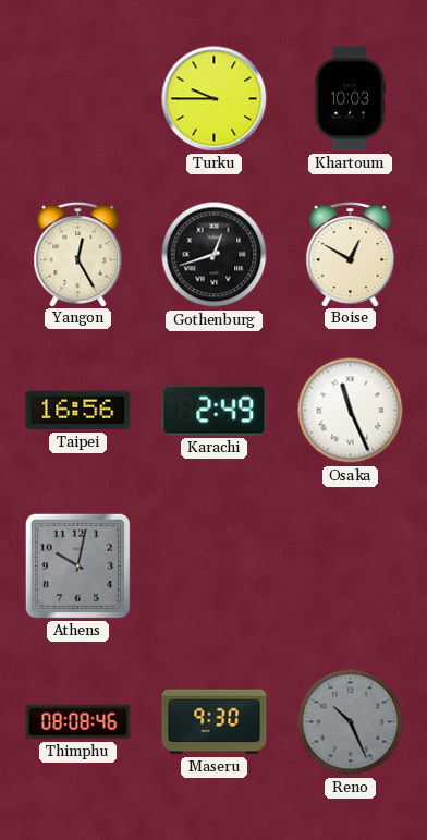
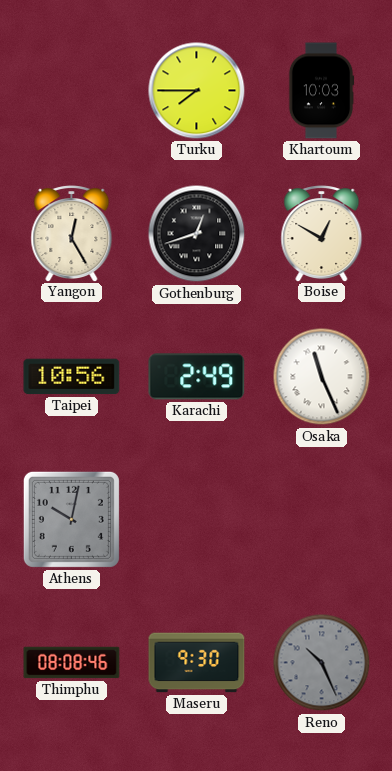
Turku: 9:45 -> 7:45 (197, 91)
Taipei: 16:56 -> 10:56 (72, 377)
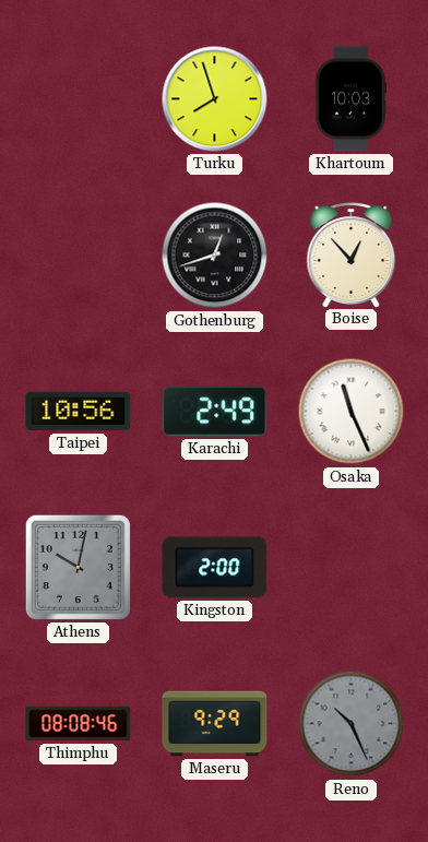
Turku: 7:45 -> 7:57 (215, 99)
Yangon: 12:25 -> none (72, 234)
Boise: 12:50 -> 12:53 (352, 256)
Kingston: none -> 2:00 (215, 568)
Maseru: 9:30 -> 9:29 (215, 724)
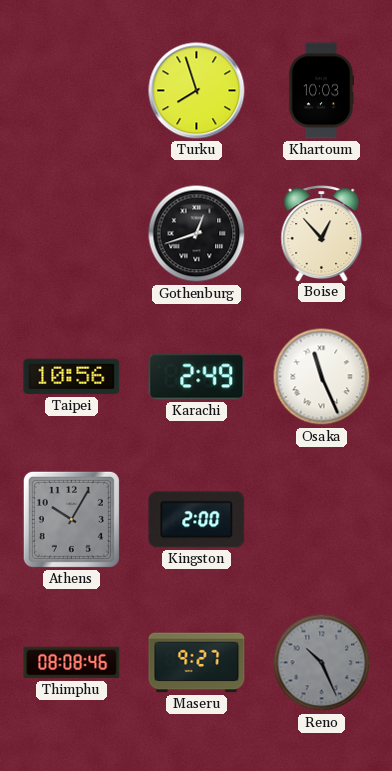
Athens: 10:02 -> 10:05 (71, 519)
Maseru: 9:29 -> 9:27 (197, 663)
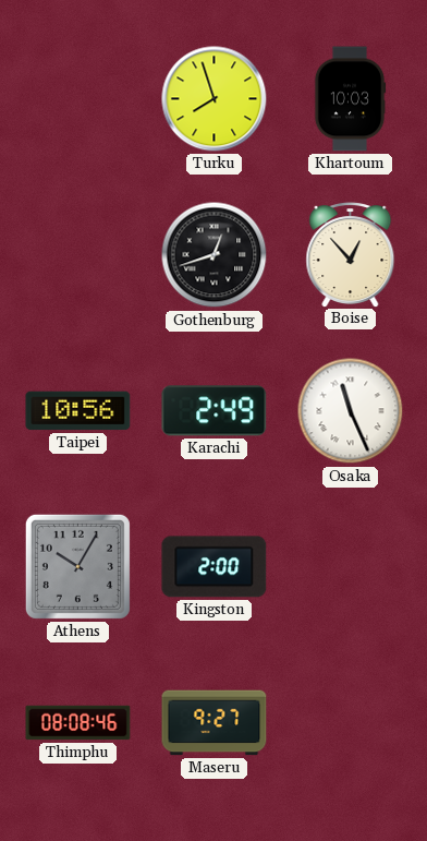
Reno: 10:26 -> none (322, 663)
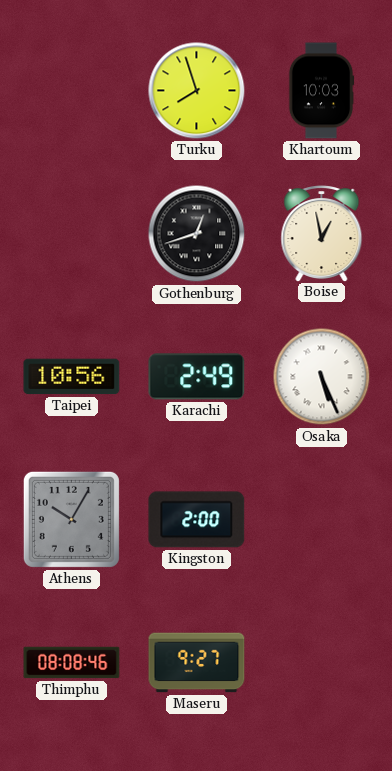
Boise: 12:53 -> 12:58 (322, 234)
Osaka: 11:26 -> 5:26 (322, 377)
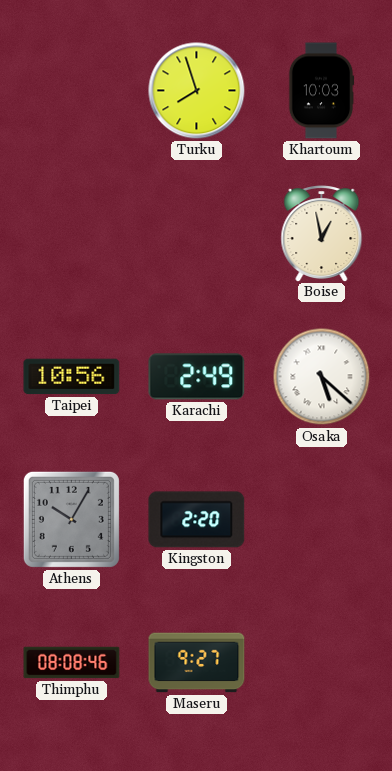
Gothenburg: 12:42 -> none (197, 234)
Osaka: 5:26 -> 5:22 (322, 377)
Kingston: 2:00 -> 2:20 (197, 520)
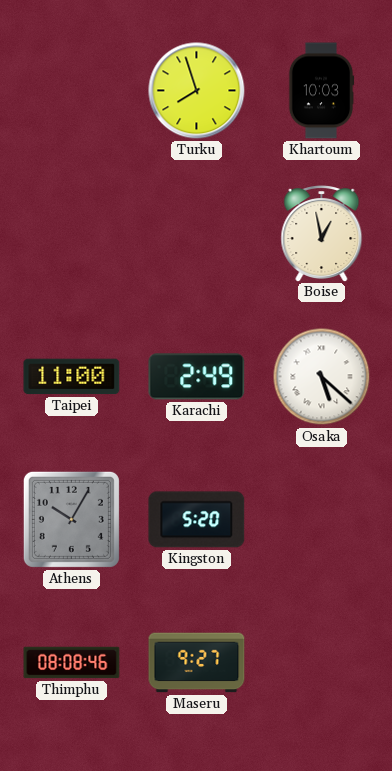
Taipei: 10:56 -> 11:00 (72, 377)
Kingston: 2:20 -> 5:20 (197, 520)
